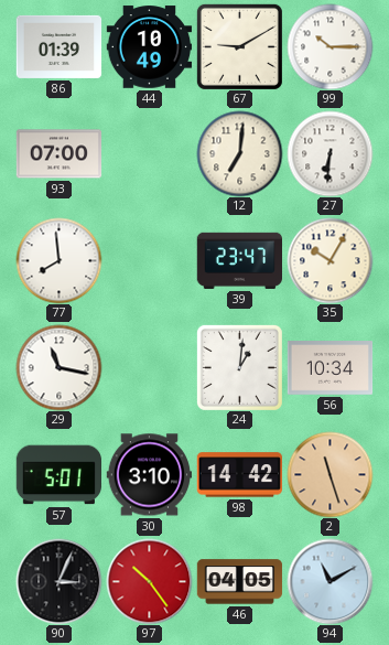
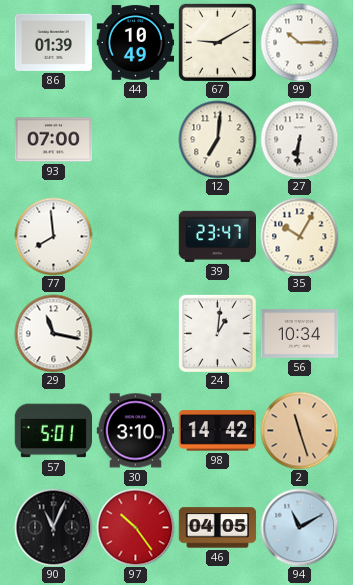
90: 3:04 -> 11:04 (53, 527)
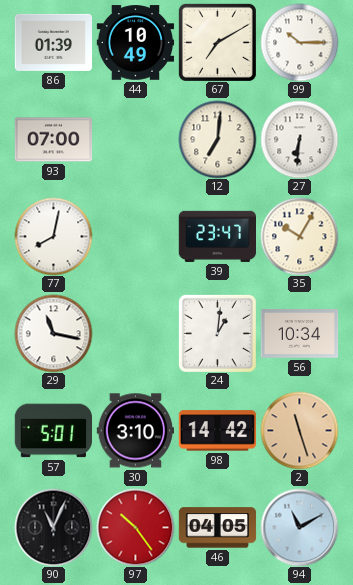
67: 9:10 -> 7:10 (217, 42)
77: 7:59 -> 8:02 (53, 236)
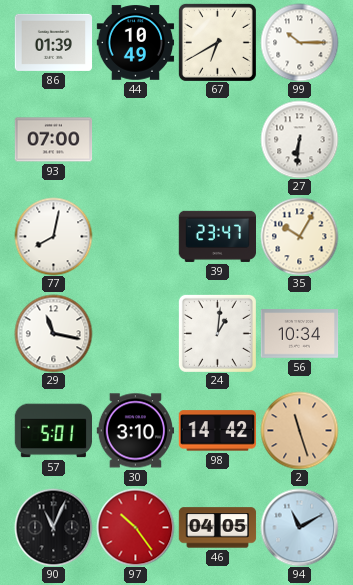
67: 7:10 -> 6:40 (217, 42)
12: 7:01 -> none (217, 139)
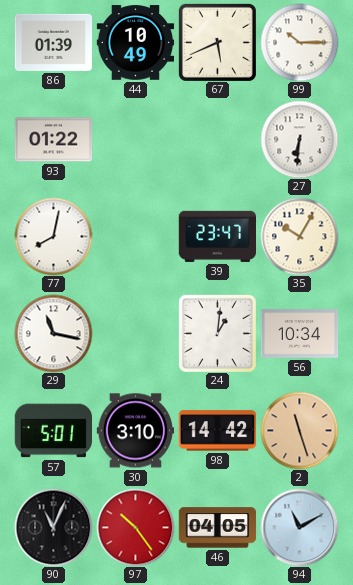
67: 6:40 -> 5:41 (217, 42)
93: 07:00 -> 01:22 (53, 140)
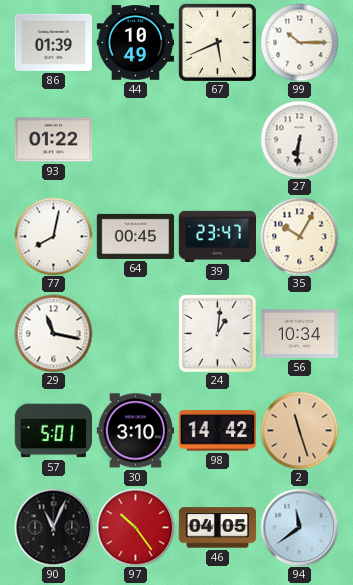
64: none -> 00:45 (135, 236)
94: 11:10 -> 11:39 (299, 527)
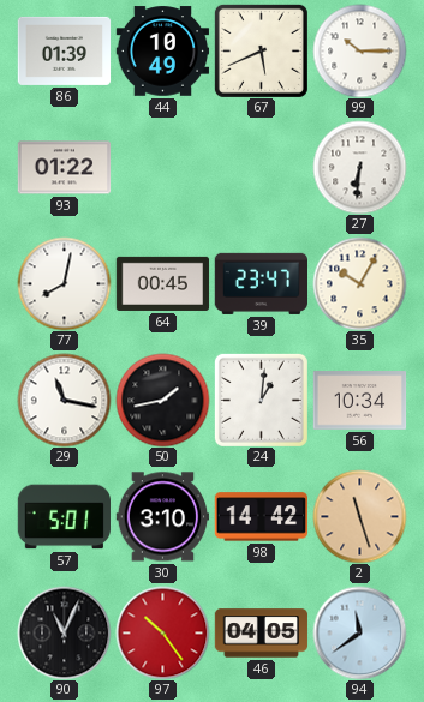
50: none -> 1:43 (162, 400)
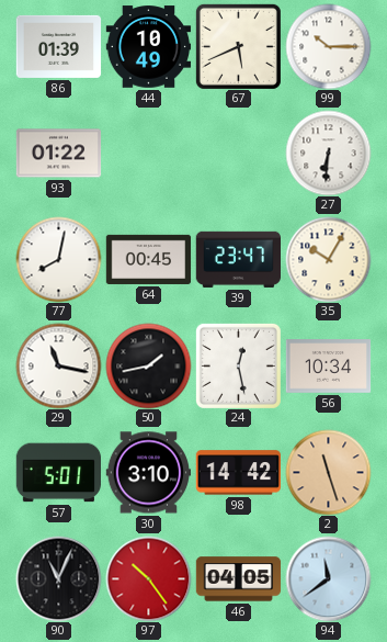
24: 1:01 -> 12:28 (238, 365)
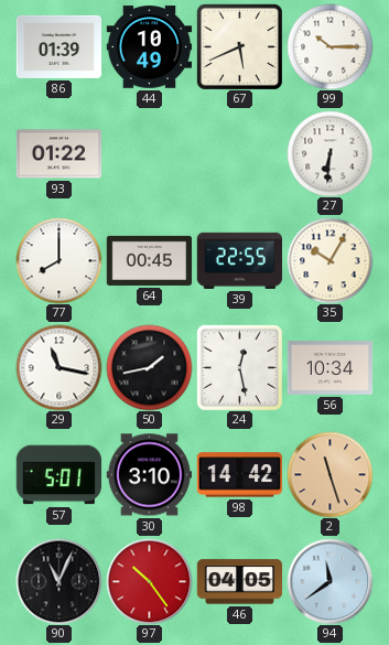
77: 8:02 -> 8:00 (58, 260)
39: 23:47 -> 22:55 (239, 260)
